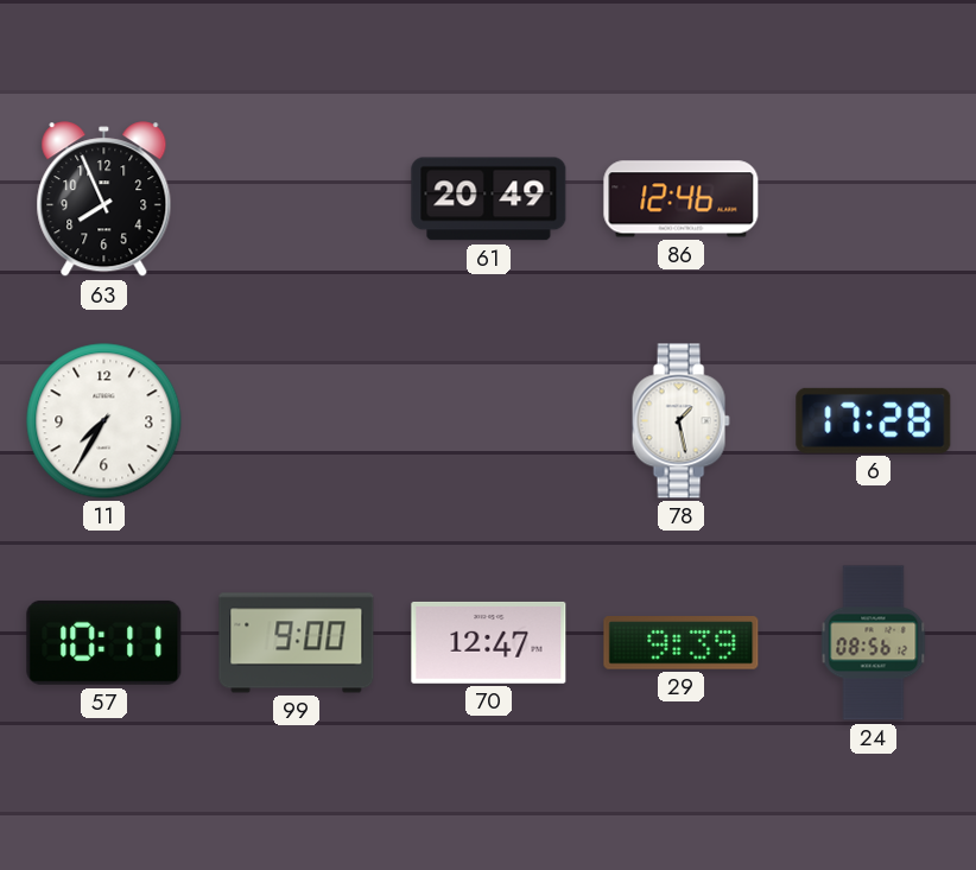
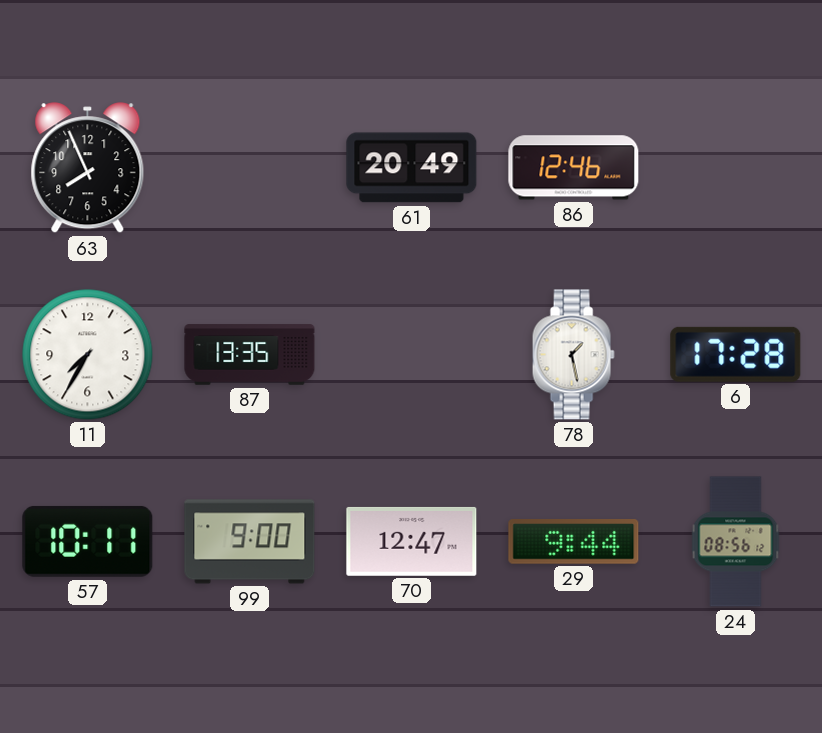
87: none -> 13:35 (250, 355)
29: 9:39 -> 9:44 (574, 542)
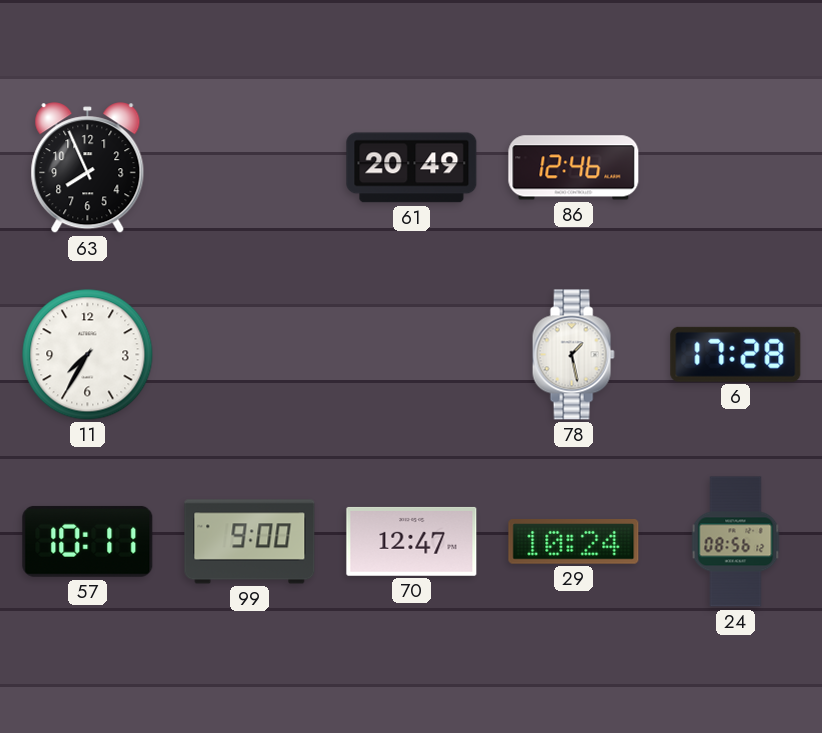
87: 13:35 -> none (250, 355)
29: 9:44 -> 10:24 (574, 542)
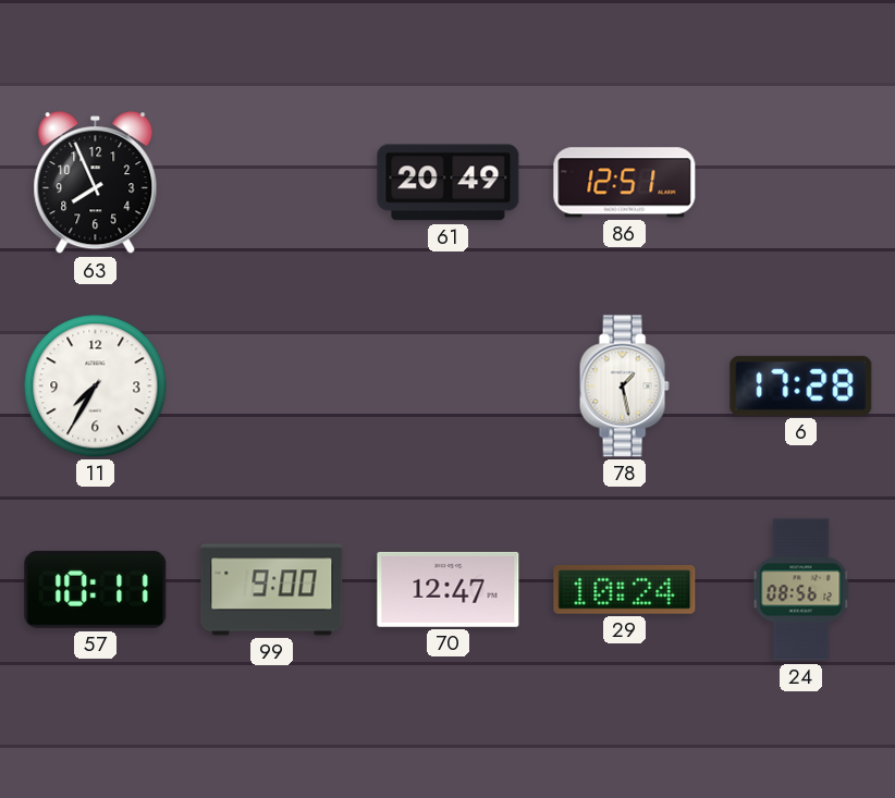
86: 12:46 -> 12:51 (625, 183)
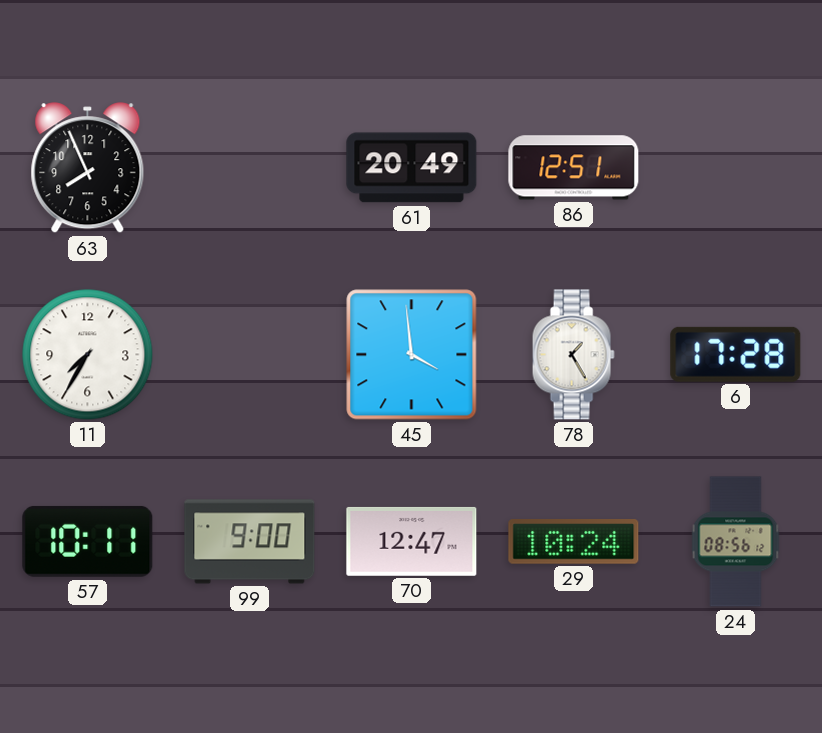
45: none -> 3:59 (412, 355)
78: 1:28 -> 1:25 (573, 355)
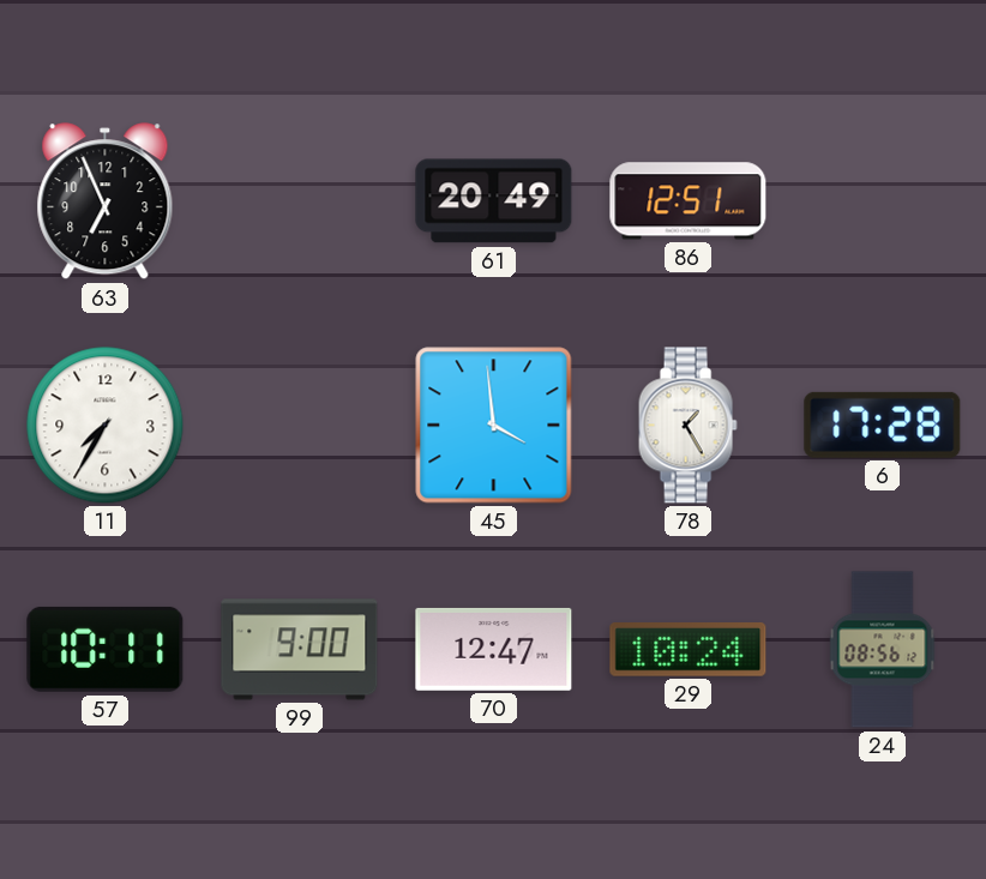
63: 7:56 -> 6:56 (106, 201)
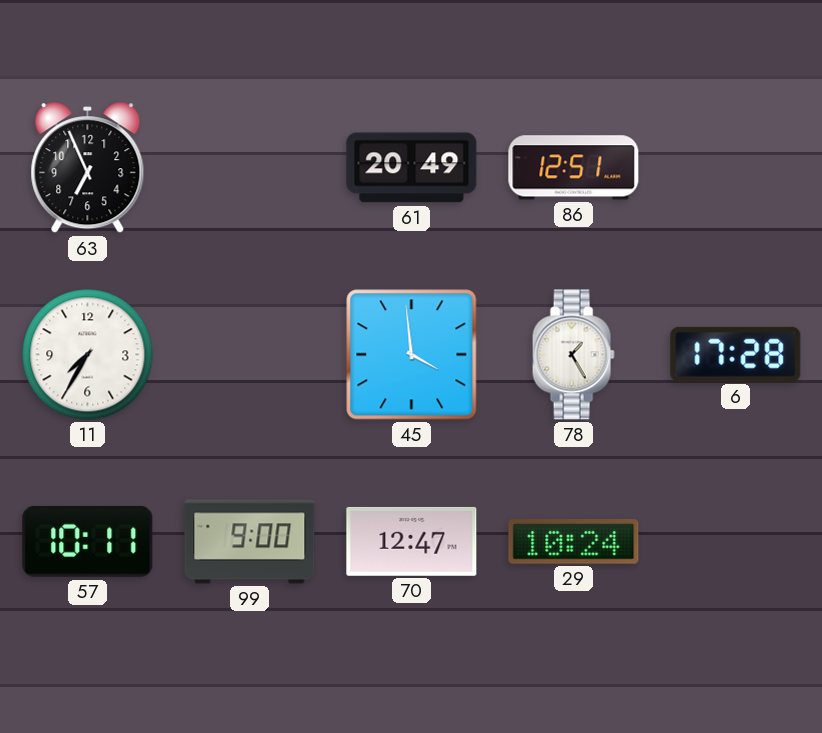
24: 08:56 -> none (883, 650)
